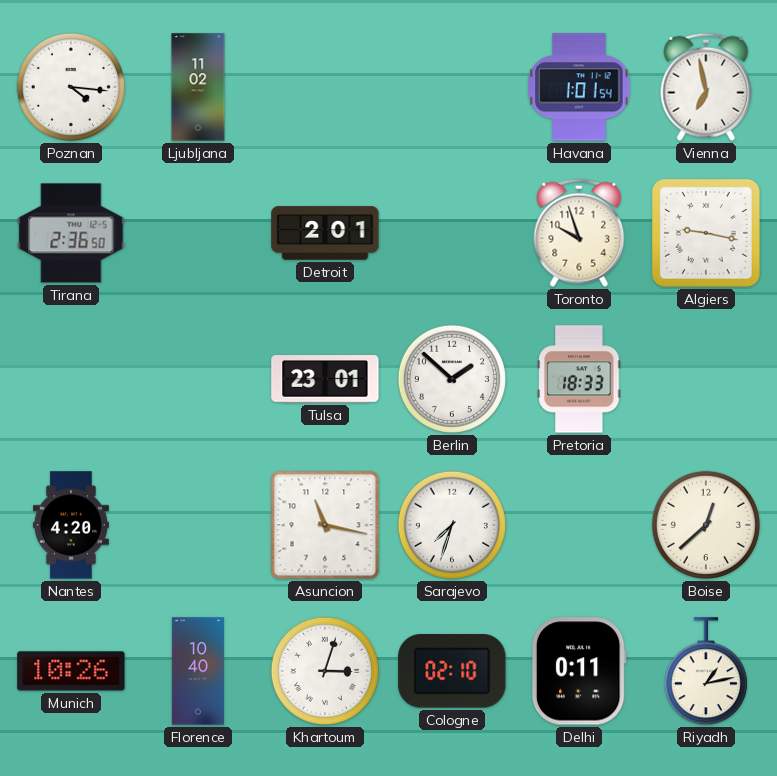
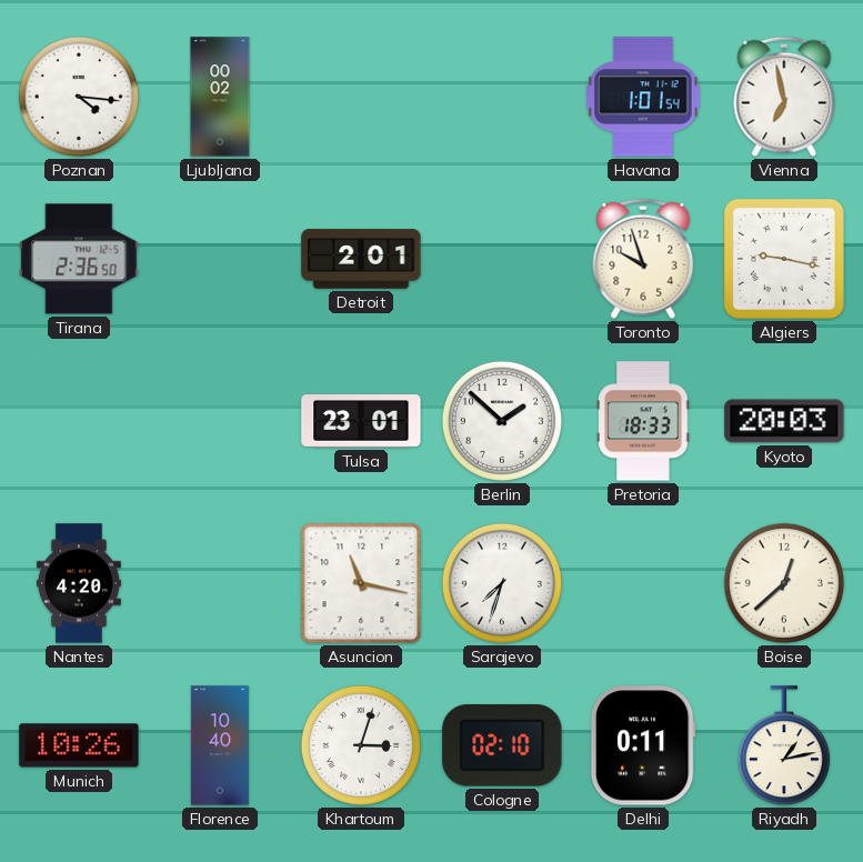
Ljubljana: 11:02 -> 00:02 (220, 97)
Kyoto: none -> 20:03 (784, 421)
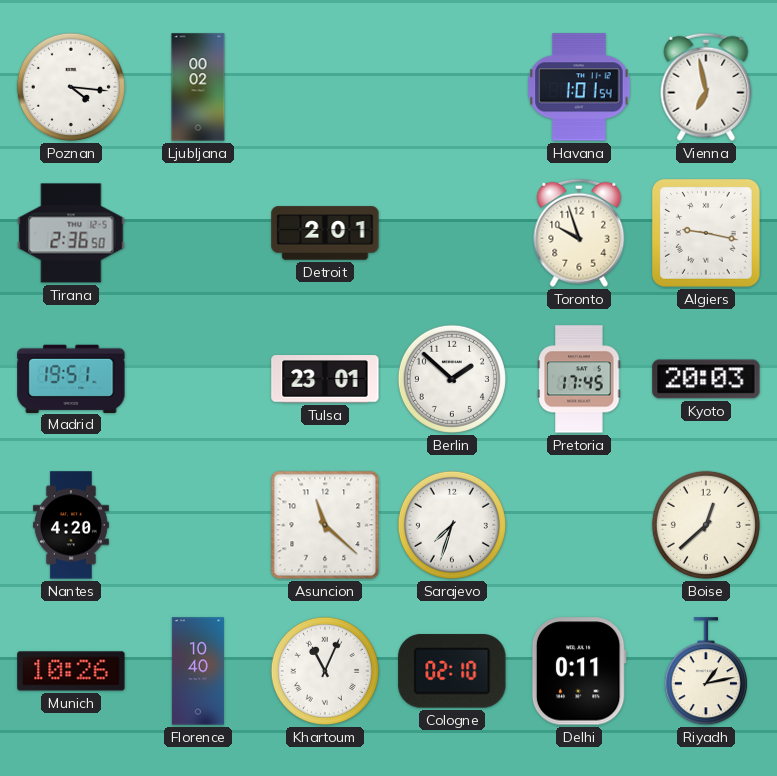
Madrid: none -> 19:51 (71, 378)
Pretoria: 18:33 -> 17:45 (579, 379)
Asuncion: 11:17 -> 11:22 (325, 525)
Khartoum: 3:03 -> 11:04 (325, 671)
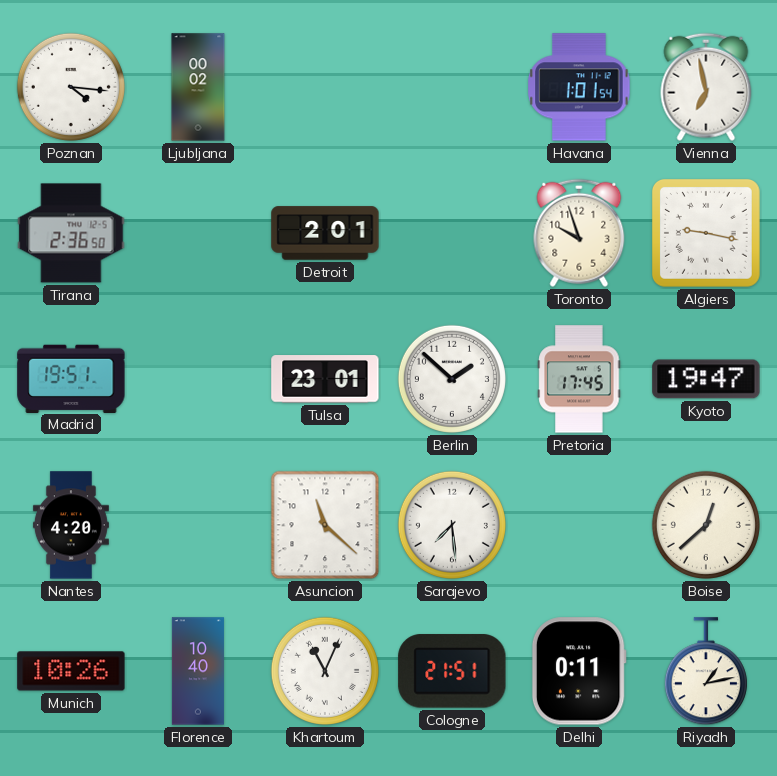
Kyoto: 20:03 -> 19:47 (706, 379)
Sarajevo: 7:33 -> 7:29 (452, 525)
Cologne: 02:10 -> 21:51 (452, 671)
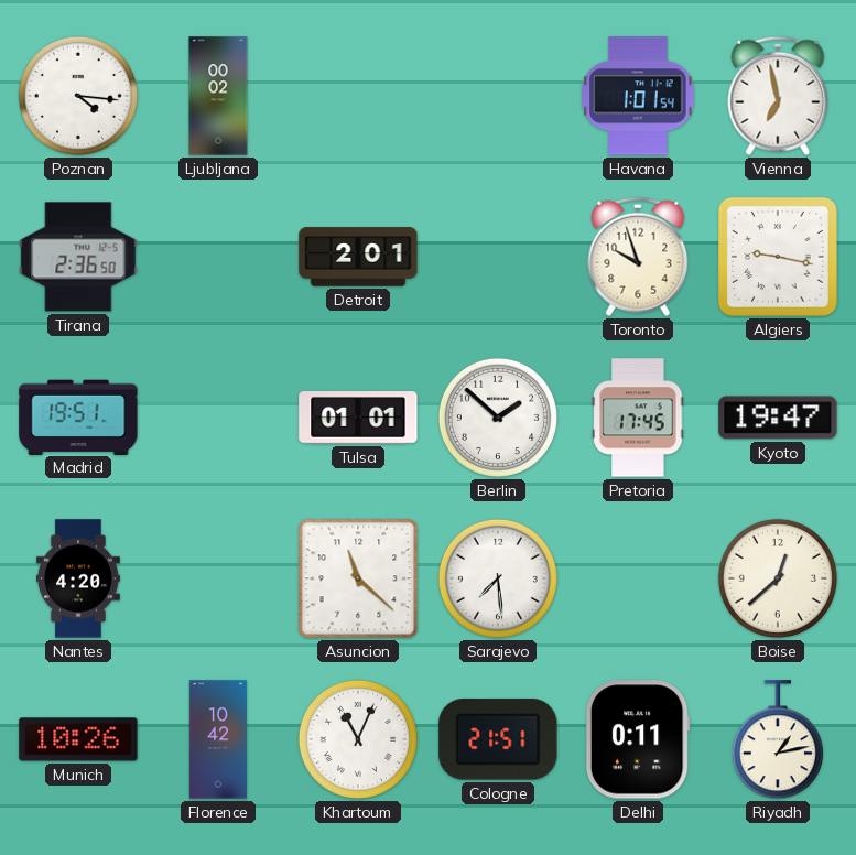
Tulsa: 23:01 -> 01:01 (358, 418)
Florence: 10:40 -> 10:42 (218, 739)
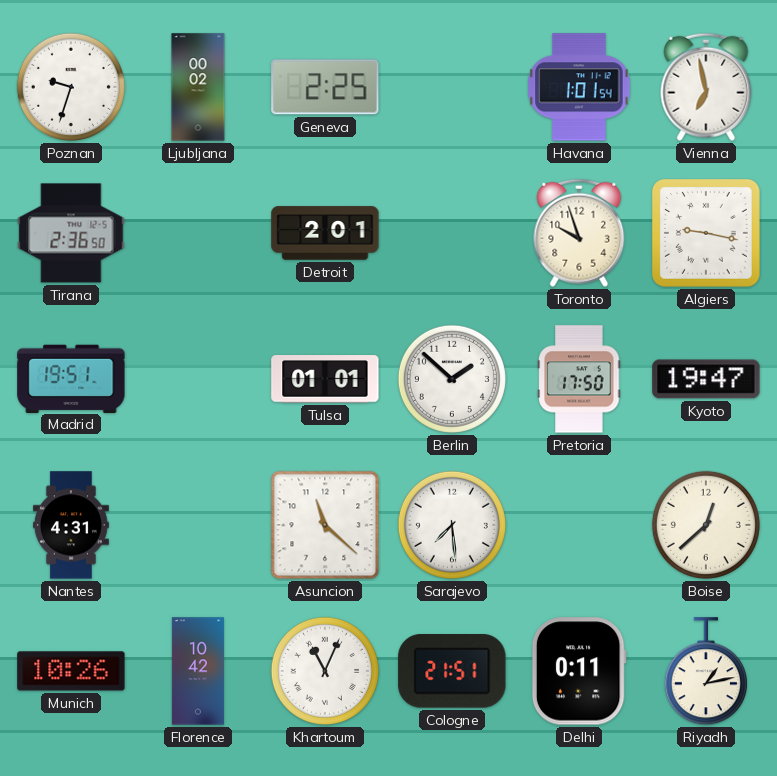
Poznan: 4:16 -> 9:33 (71, 87)
Geneva: none -> 2:25 (325, 87)
Pretoria: 17:45 -> 17:50 (579, 379)
Nantes: 4:20 -> 4:31 (71, 525)
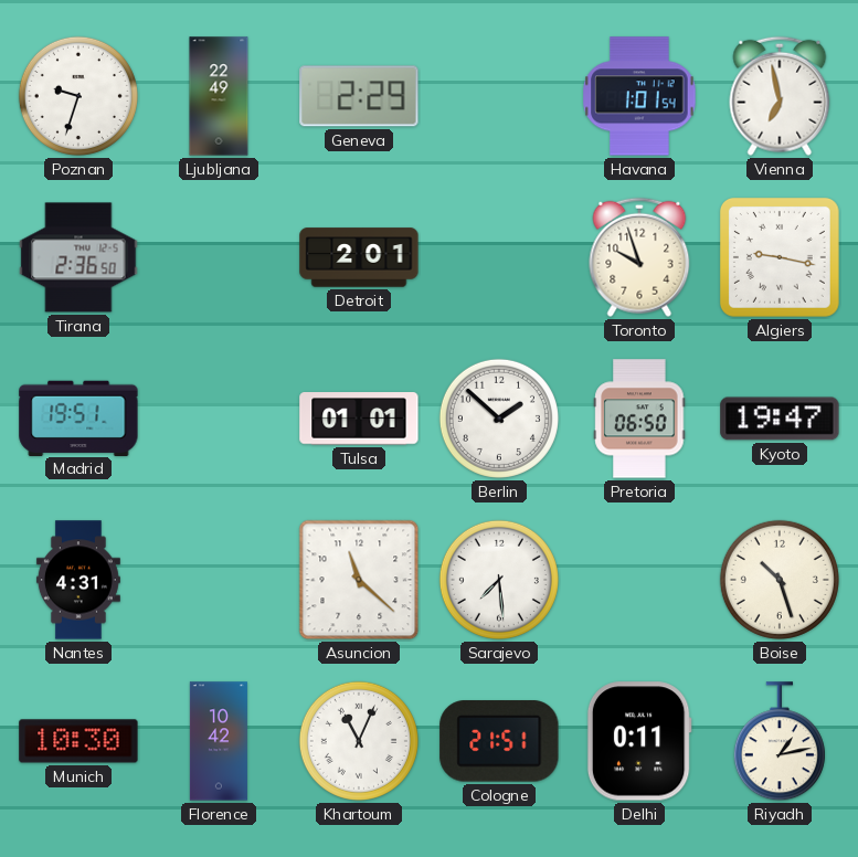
Ljubljana: 00:02 -> 22:49 (219, 96)
Geneva: 2:25 -> 2:29 (359, 96)
Pretoria: 17:50 -> 06:50 (639, 419)
Boise: 12:38 -> 10:27 (780, 580)
Munich: 10:26 -> 10:30 (78, 741)
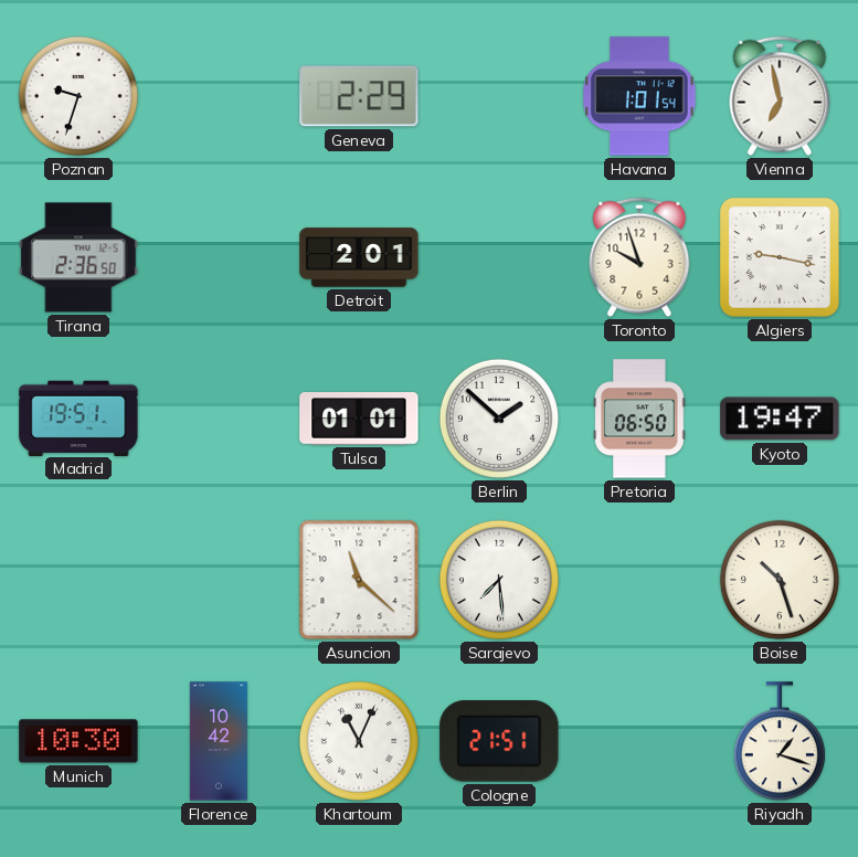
Ljubljana: 22:49 -> none (219, 96)
Nantes: 4:31 -> none (78, 580)
Delhi: 0:11 -> none (639, 741)
Riyadh: 1:13 -> 1:18 (780, 742)
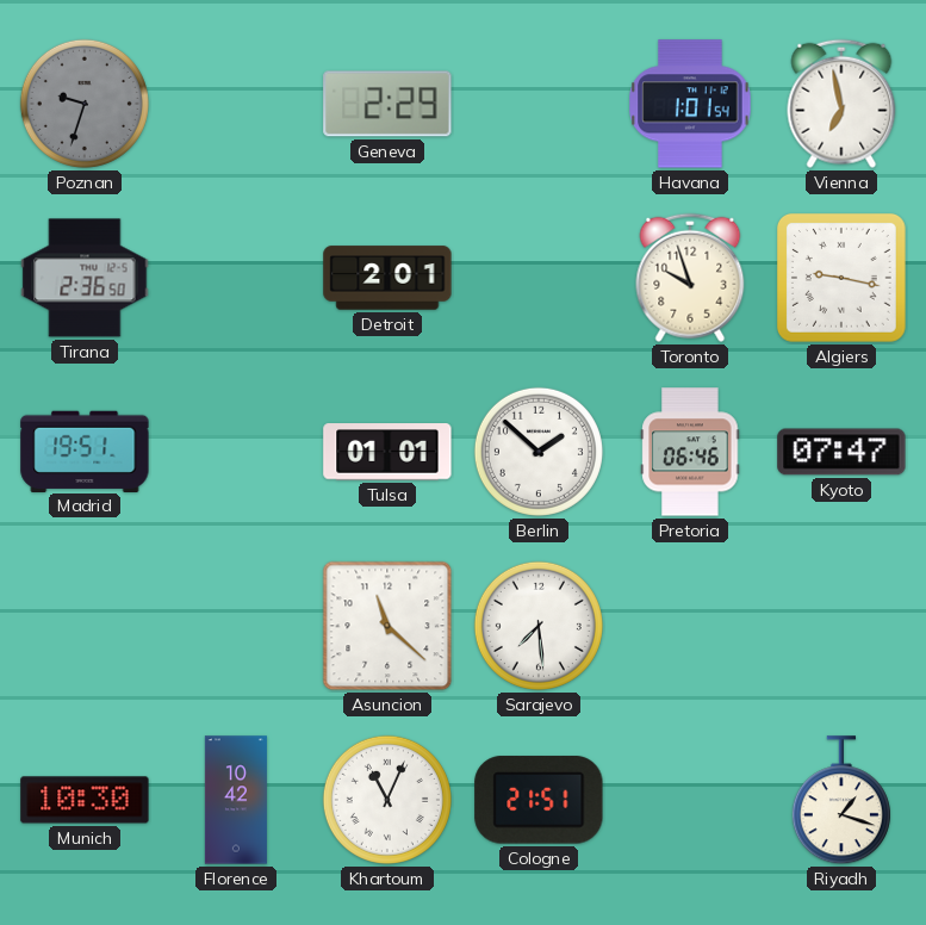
Poznan dial: white -> grey (85, 104)
Pretoria: 06:50 -> 06:46 (690, 452)
Kyoto: 19:47 -> 07:47 (841, 452)
Boise: 10:27 -> none (780, 580)
